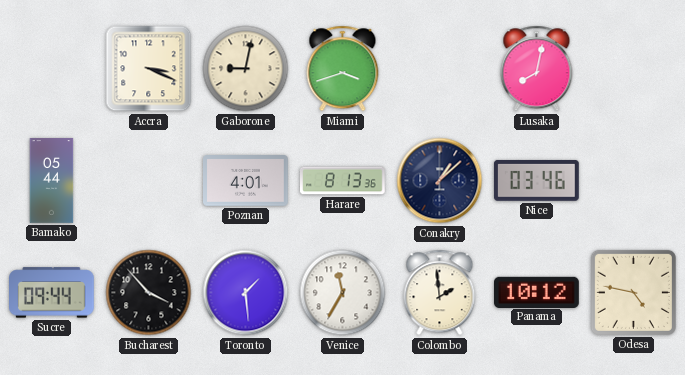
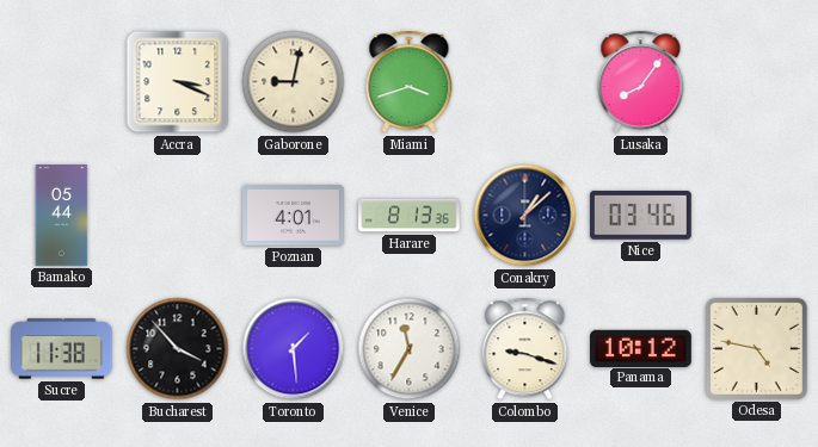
Lusaka: 8:02 -> 8:06 (641, 82)
Sucre: 09:44 -> 11:38 (62, 349)
Colombo: 1:59 -> 9:18 (525, 349)
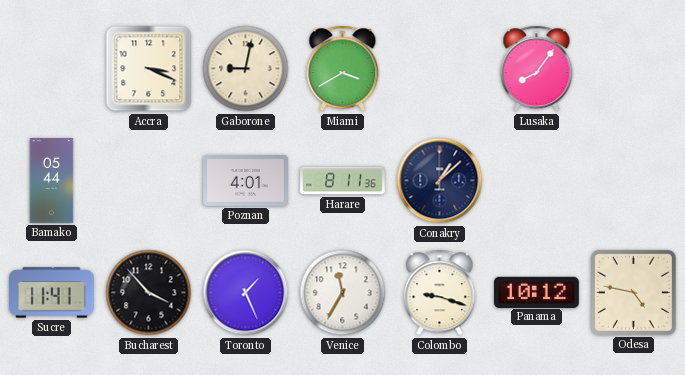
Miami: 3:42 -> 3:40 (343, 69)
Harare: 8:13 -> 8:11 (343, 181)
Nice: 03:46 -> none (640, 215)
Sucre: 11:38 -> 11:41 (52, 293)
Toronto: 1:29 -> 1:26 (246, 293)
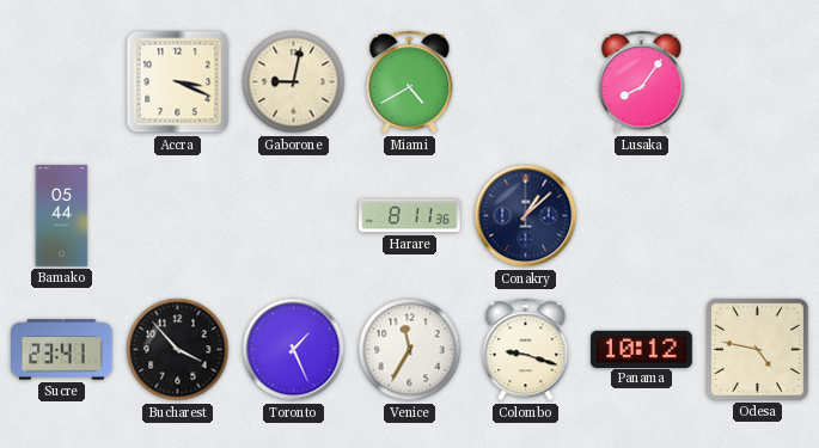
Miami: 3:40 -> 4:40 (410, 82)
Poznan: 4:01 -> none (246, 181)
Sucre: 11:41 -> 23:41 (62, 350)
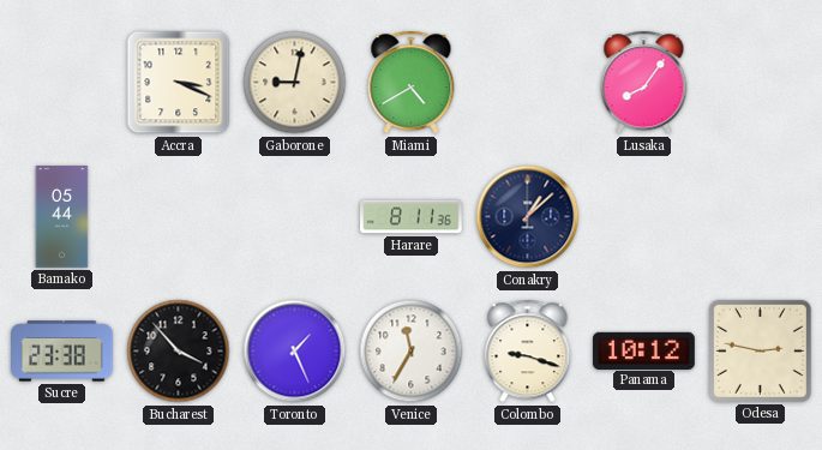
Sucre: 23:41 -> 23:38 (62, 352)
Odesa: 4:47 -> 2:47 (760, 350)
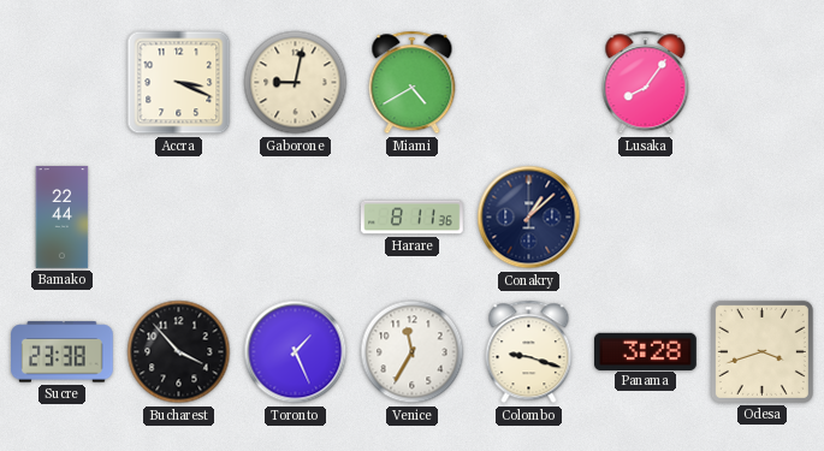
Bamako: 05:44 -> 22:44 (63, 218)
Panama: 10:12 -> 3:28 (646, 351)
Odesa: 2:47 -> 3:42 (761, 351)
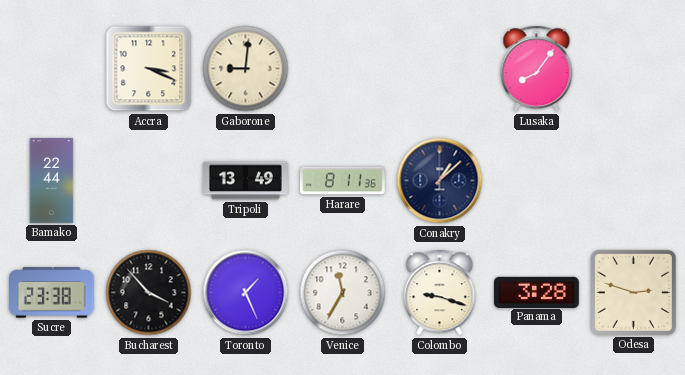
Gaborone: 9:02 -> 9:01 (246, 69)
Miami: 4:40 -> none (413, 83)
Tripoli: none -> 13:49 (246, 181)
Odesa: 3:42 -> 2:48 (633, 292)
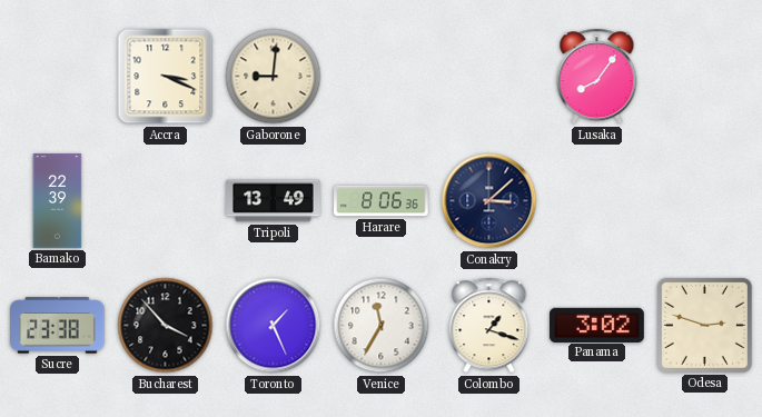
Bamako: 22:44 -> 22:39 (58, 201)
Harare: 8:11 -> 8:06 (382, 201)
Conakry: 1:08 -> 3:08 (489, 201)
Colombo: 9:18 -> 1:18 (489, 326)
Panama: 3:28 -> 3:02 (597, 325)
